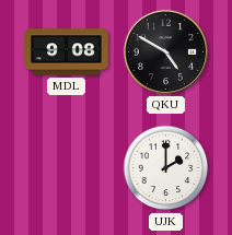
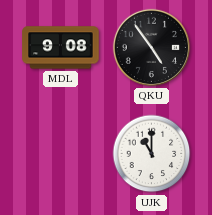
QKU: 4:50 -> 4:54 (151, 47)
UJK: 2:00 -> 11:00 (152, 154)
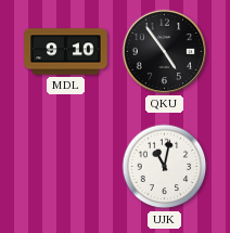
MDL: 9:08 -> 9:10 (66, 52)
UJK: 11:00 -> 11:02 (165, 167)
